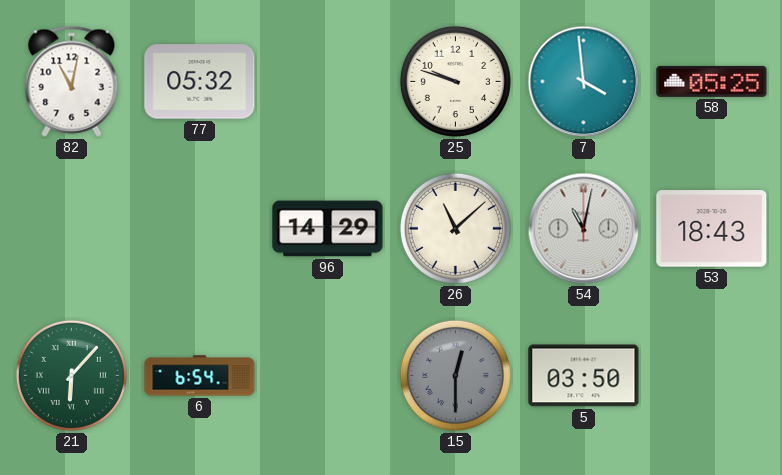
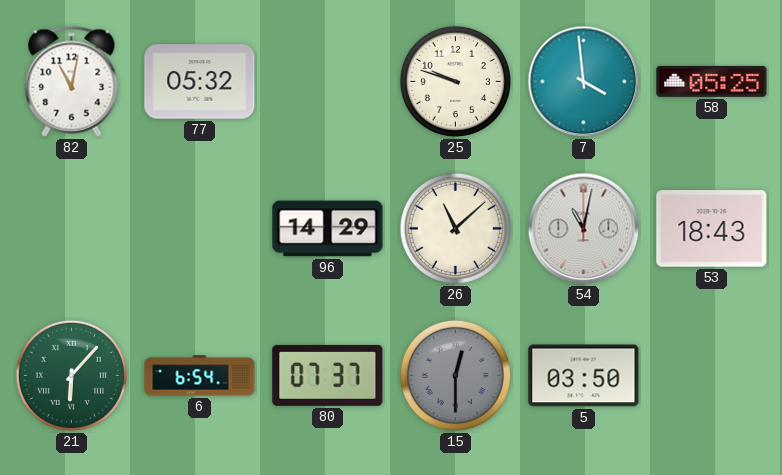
80: none -> 07:37 (328, 375)
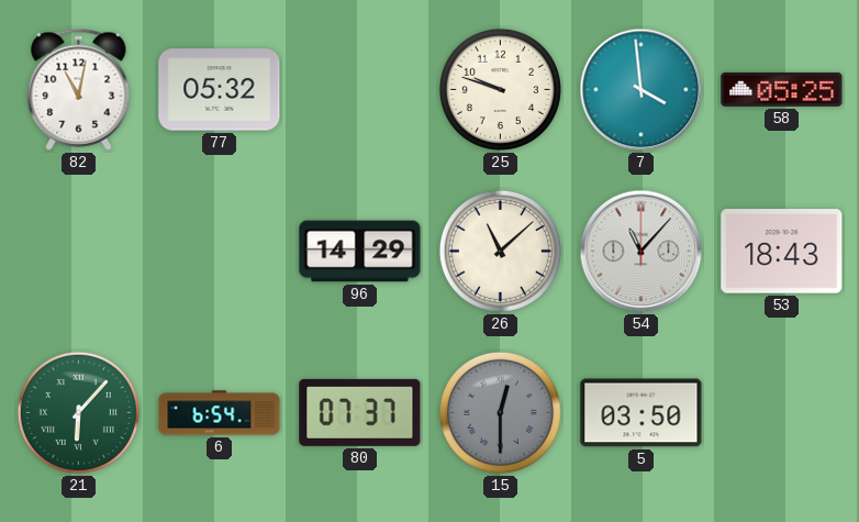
54: 11:02 -> 11:07 (642, 252)
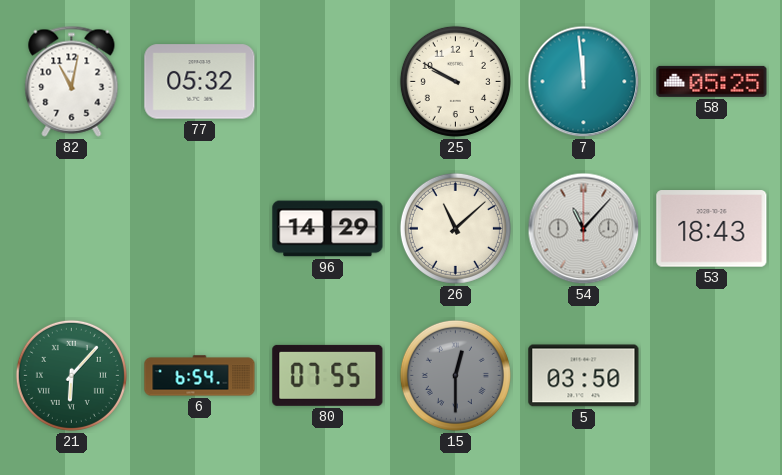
25: 9:48 -> 9:50 (455, 81)
7: 3:59 -> 11:59 (584, 82)
80: 07:37 -> 07:55 (328, 375)
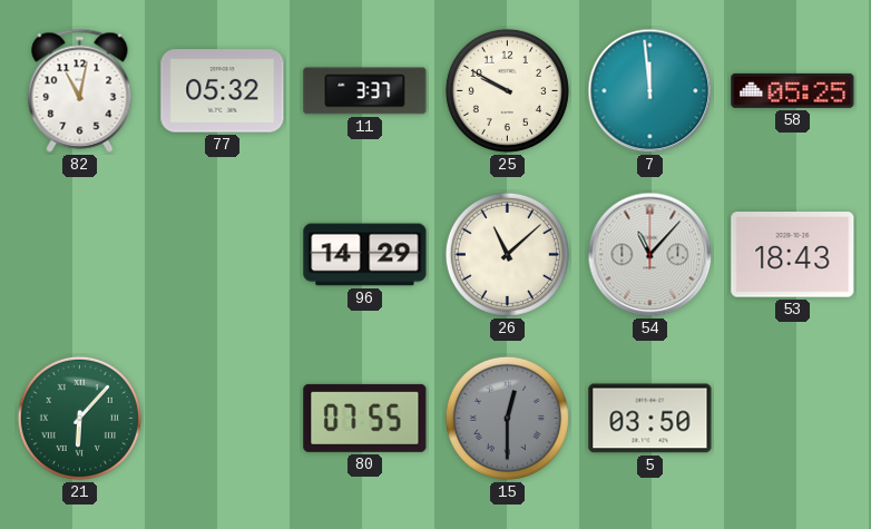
11: none -> 3:37 (365, 91)
6: 6:54 -> none (200, 376)
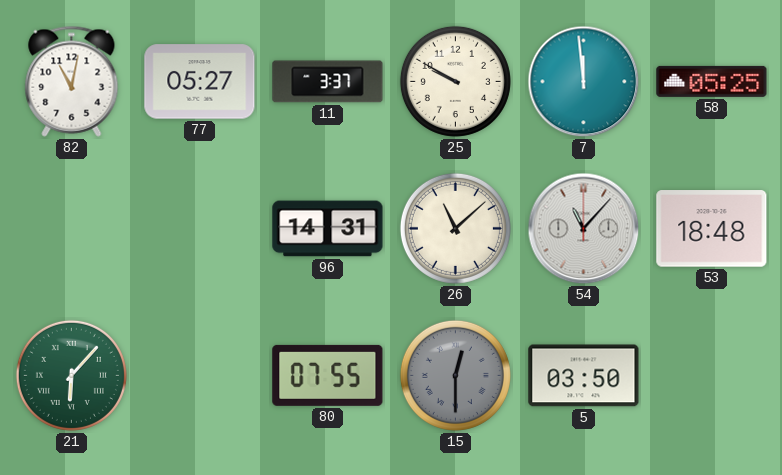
77: 05:32 -> 05:27 (200, 82)
96: 14:29 -> 14:31 (328, 229)
53: 18:43 -> 18:48 (712, 229)
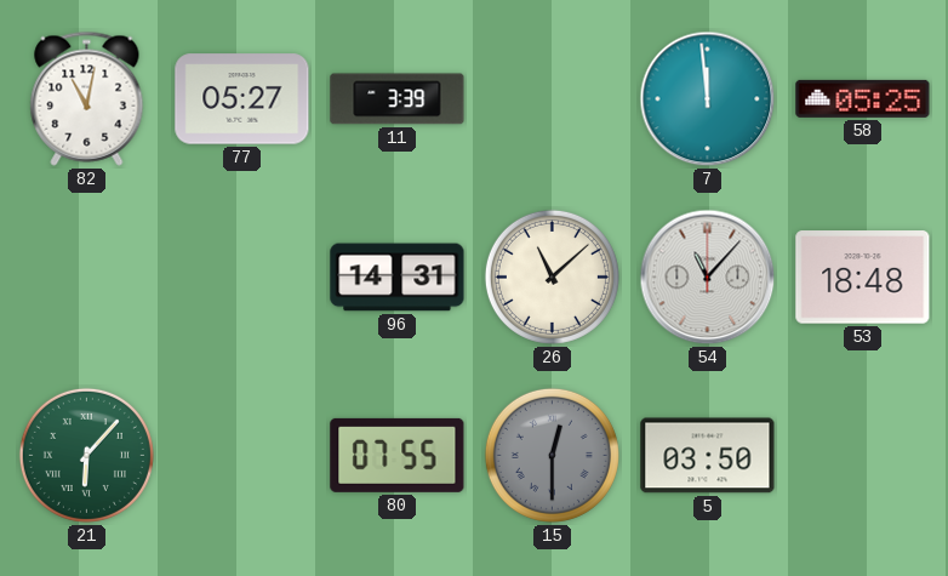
11: 3:37 -> 3:39 (398, 99)
25: 9:50 -> none (455, 81)
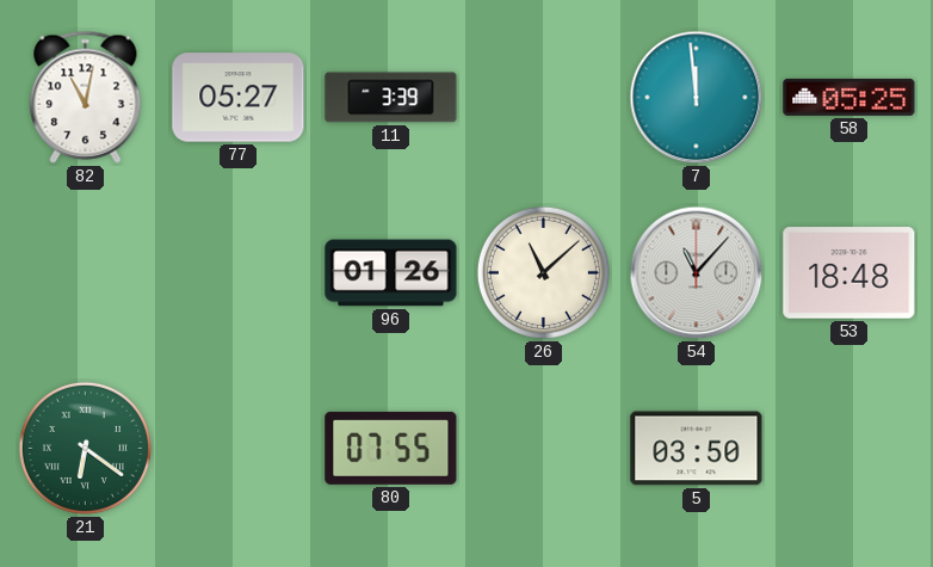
96: 14:31 -> 01:26 (391, 273)
21: 6:07 -> 6:21 (85, 448)
15: 12:30 -> none (552, 455)
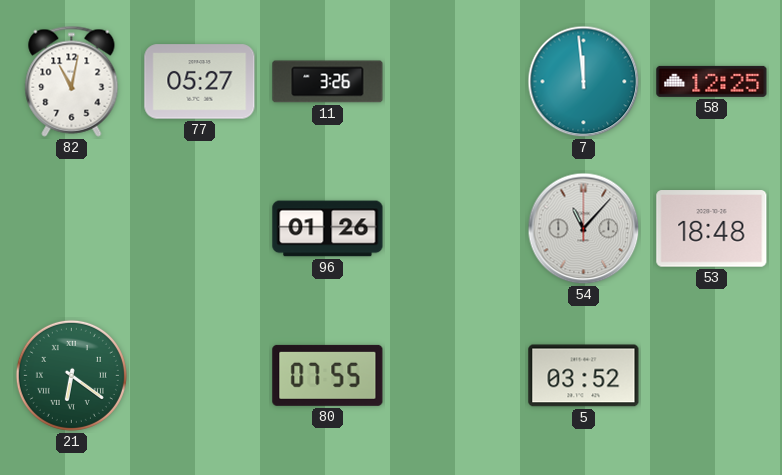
11: 3:39 -> 3:26 (328, 82)
58: 05:25 -> 12:25 (712, 81)
26: 11:08 -> none (543, 272)
5: 03:50 -> 03:52 (584, 376)
